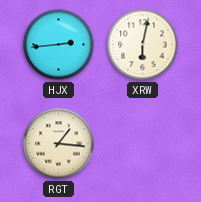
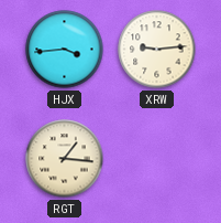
HJX: 2:44 -> 3:44 (65, 50)
XRW: 6:02 -> 9:14 (157, 50)
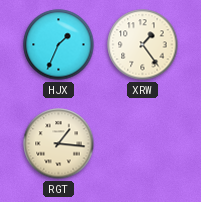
HJX: 3:44 -> 1:34 (59, 45)
XRW: 9:14 -> 1:24 (143, 45)
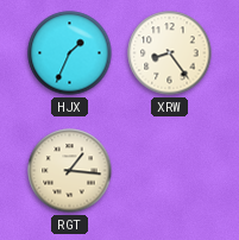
XRW: 1:24 -> 8:24 (170, 53)
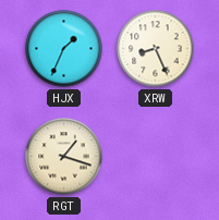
XRW: 8:24 -> 8:26 (156, 49)
RGT: 1:16 -> 1:18 (64, 157)
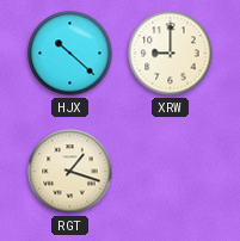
HJX: 1:34 -> 10:22 (70, 54)
XRW: 8:26 -> 9:00 (171, 54)
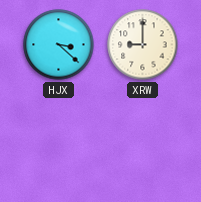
HJX: 10:22 -> 3:22 (59, 45)
RGT: 1:18 -> none (70, 172)
